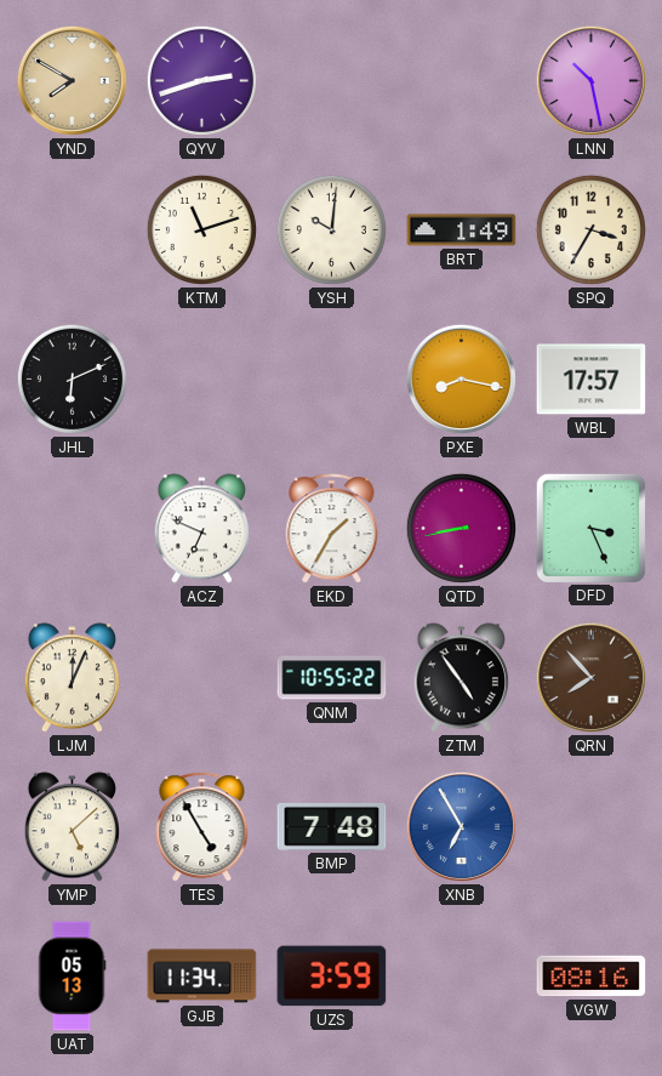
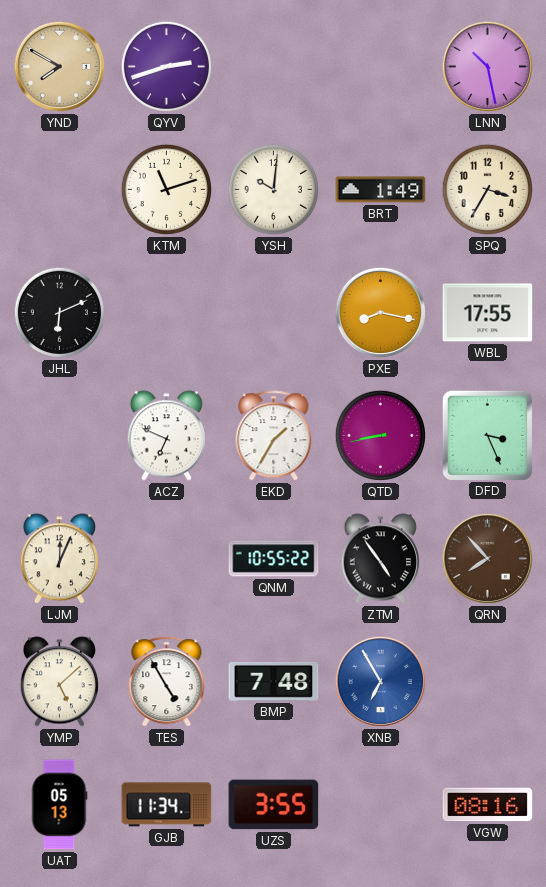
WBL: 17:57 -> 17:55 (488, 313)
UZS: 3:59 -> 3:55 (274, 805)
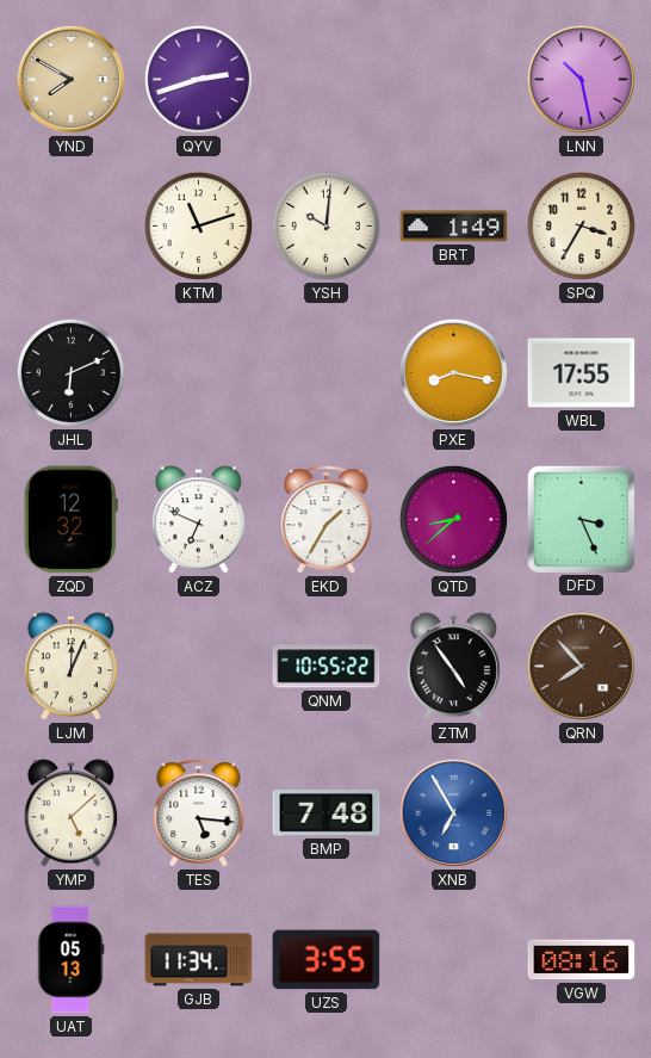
ZQD: none -> 12:32 (70, 520)
QTD: 8:43 -> 8:38 (453, 519)
TES: 4:55 -> 5:16 (199, 813)
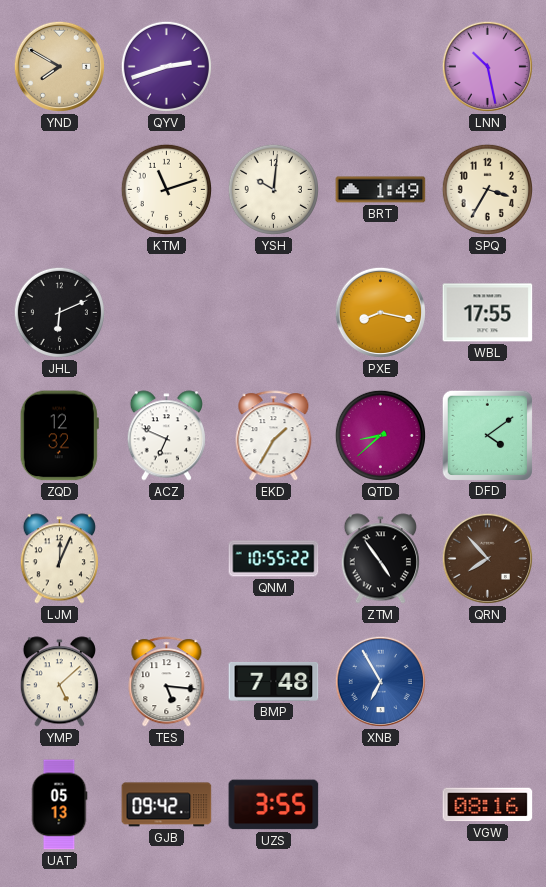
DFD: 3:26 -> 4:09 (487, 435)
GJB: 11:34 -> 09:42 (167, 805)
